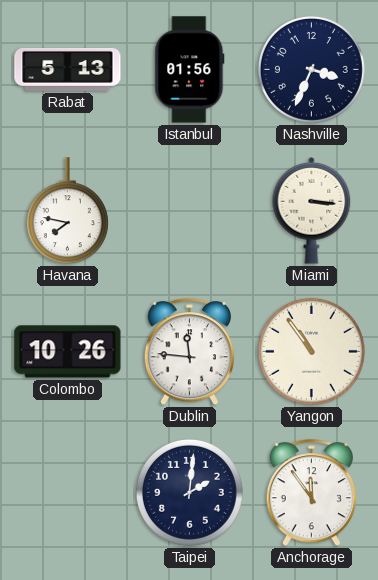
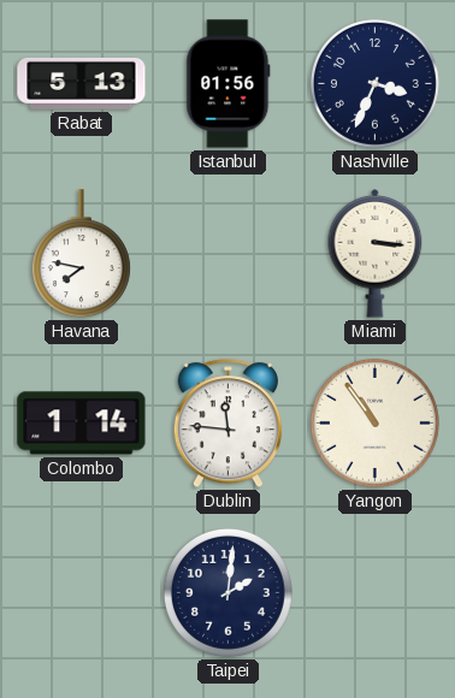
Colombo: 10:26 -> 1:14 (82, 424)
Anchorage: 11:54 -> none (311, 493)
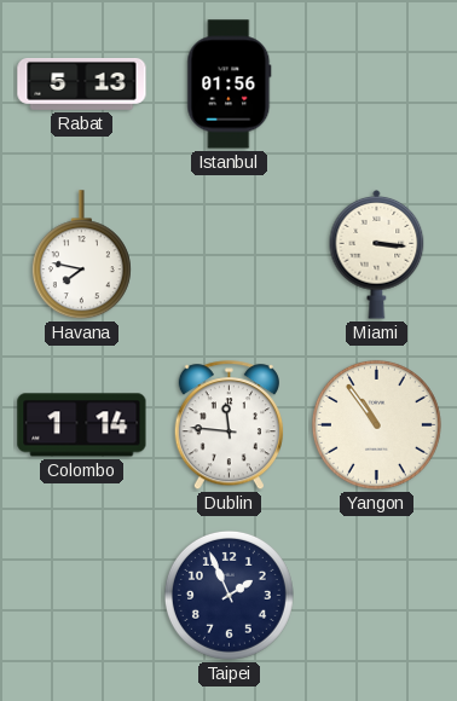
Nashville: 3:34 -> none (374, 83)
Taipei: 2:01 -> 1:56 (228, 595)
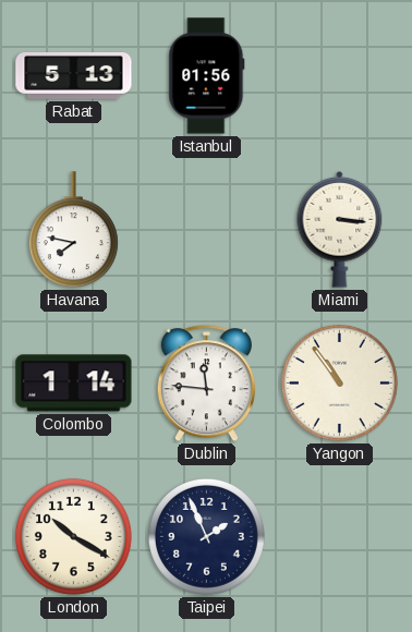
London: none -> 10:20 (73, 536)
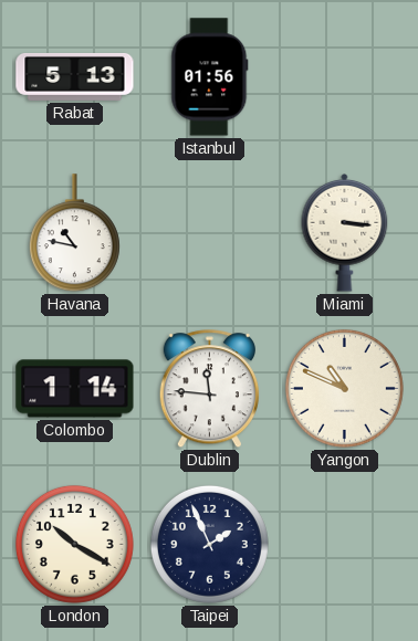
Havana: 7:47 -> 10:47 (74, 233)
Yangon: 10:54 -> 10:49 (344, 388)
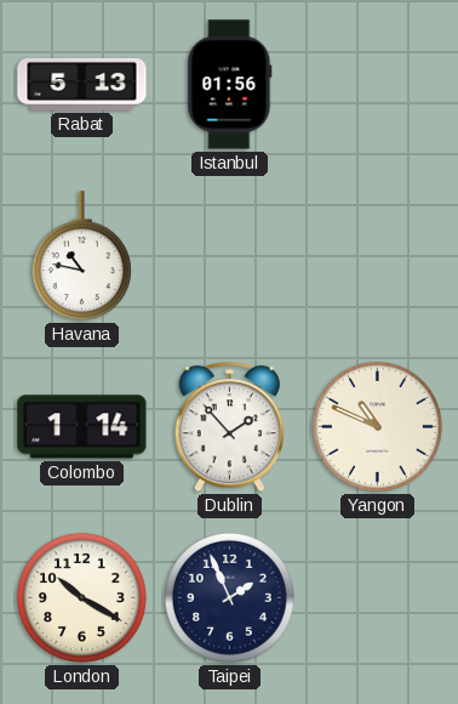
Miami: 3:16 -> none (345, 233)
Dublin: 11:46 -> 1:53 (229, 427)
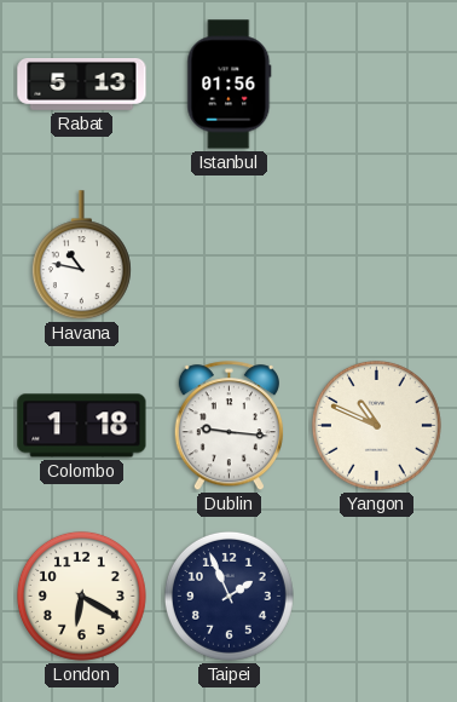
Colombo: 1:14 -> 1:18 (82, 426)
Dublin: 1:53 -> 9:16 (228, 426)
London: 10:20 -> 6:20 (81, 595)
